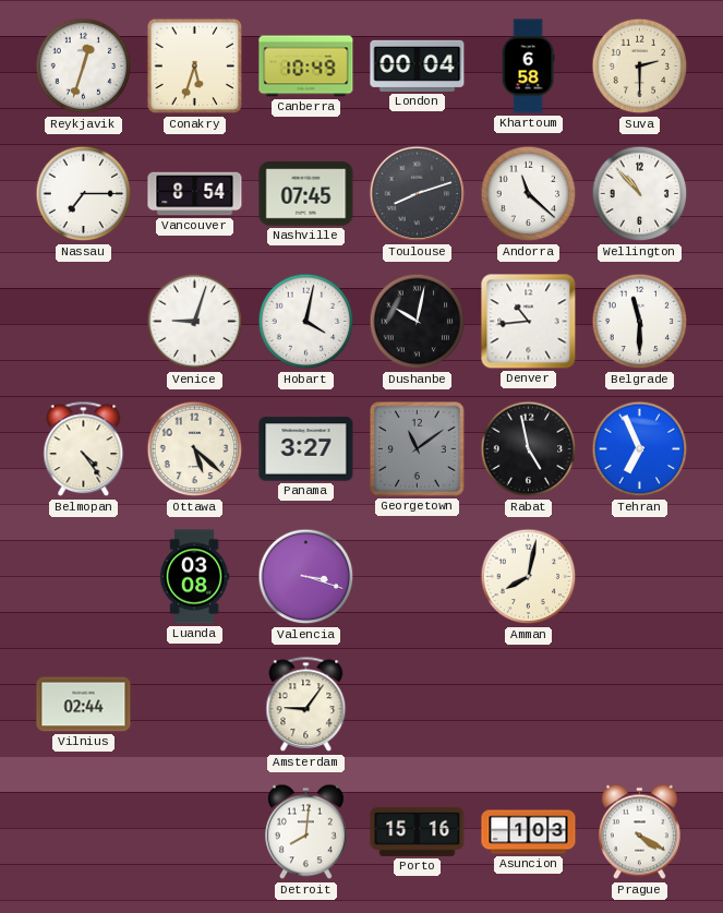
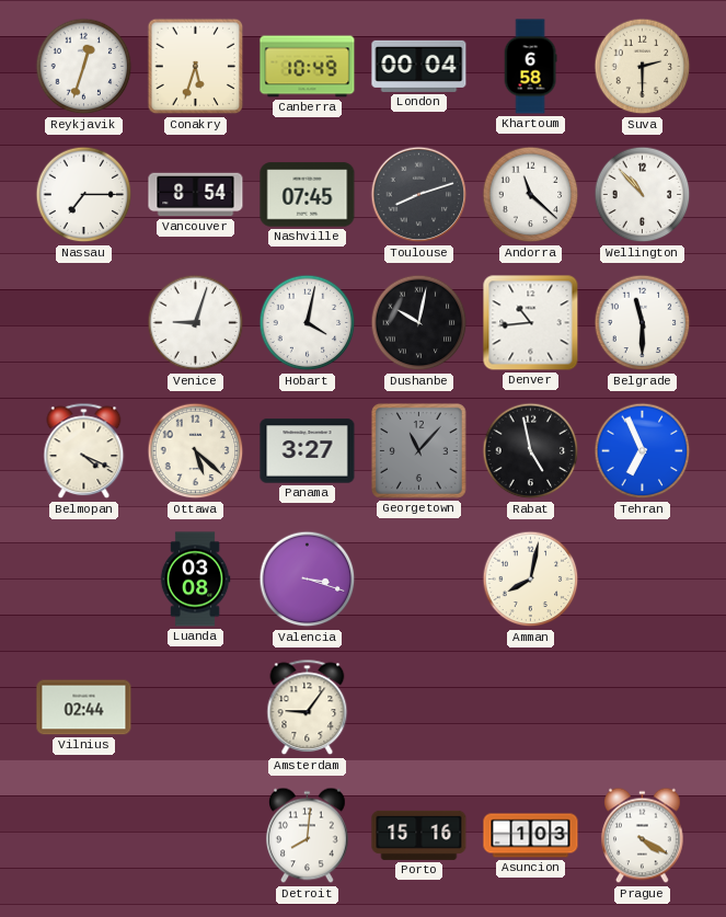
Belmopan: 4:24 -> 4:19 (84, 451)
Georgetown: 11:09 -> 11:07 (419, 451)
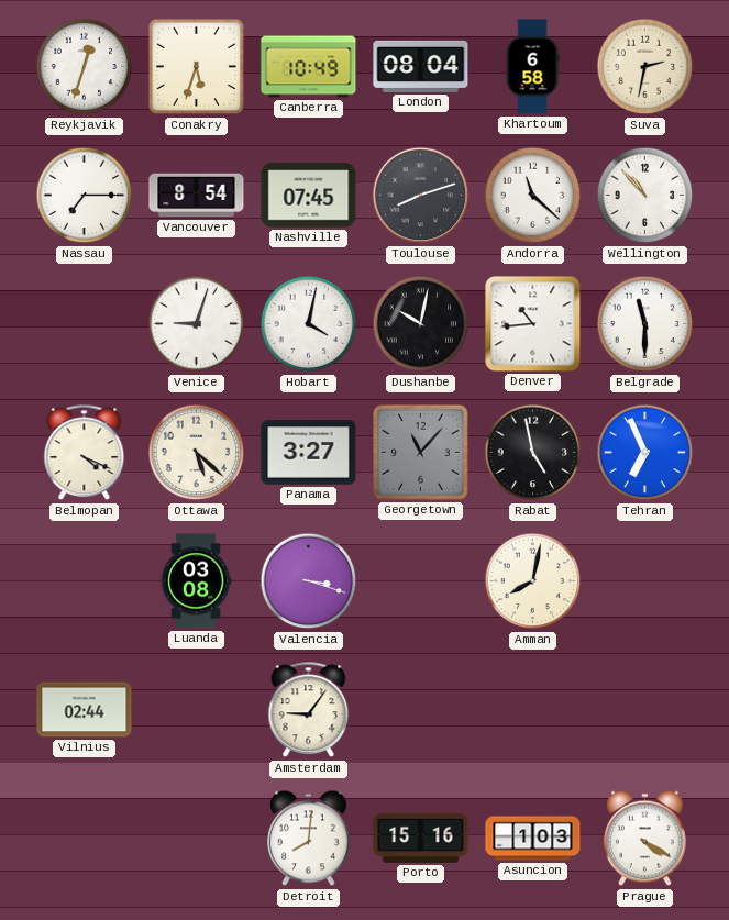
London: 00:04 -> 08:04 (421, 66)
Suva: 2:30 -> 2:32 (645, 67)
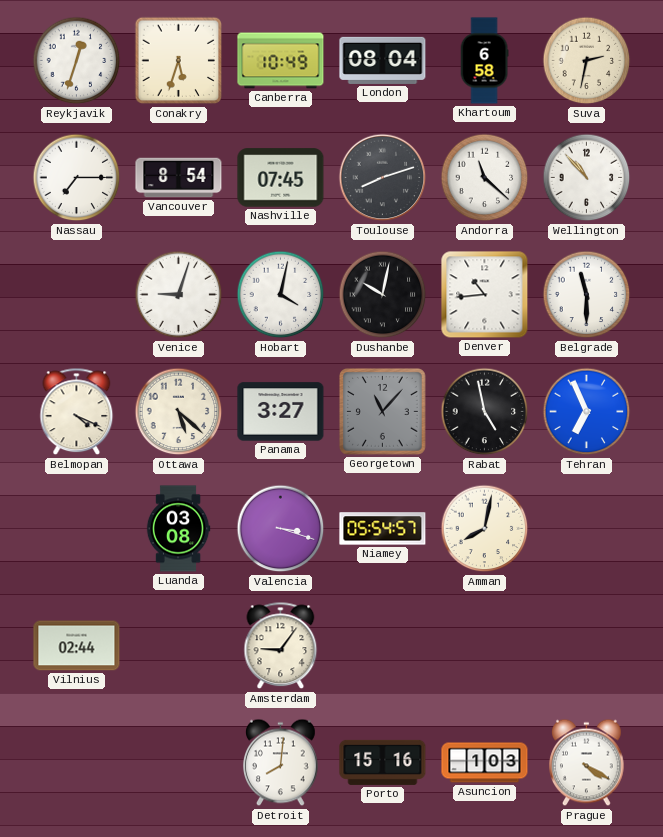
Niamey: none -> 05:54 (383, 529)
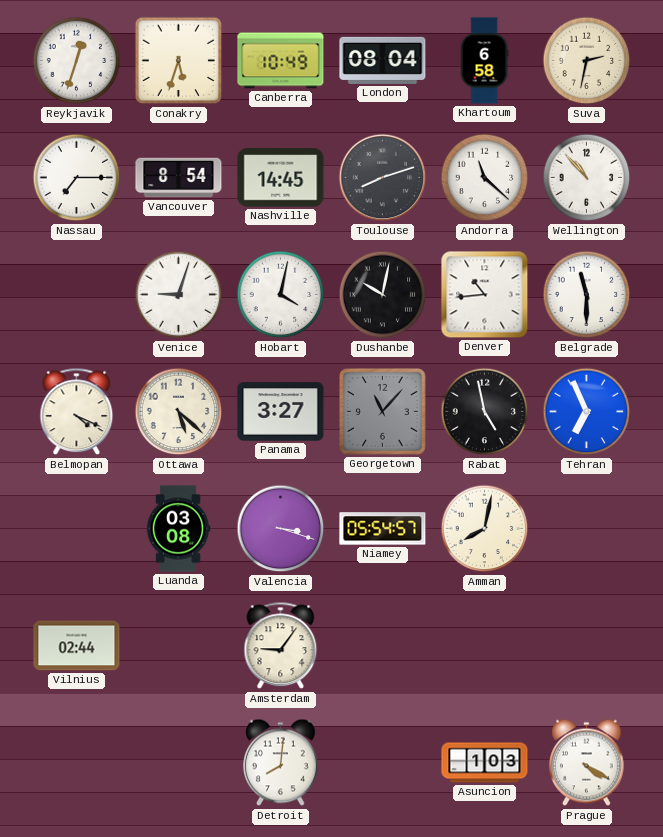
Nashville: 07:45 -> 14:45 (281, 178)
Porto: 15:16 -> none (383, 762)
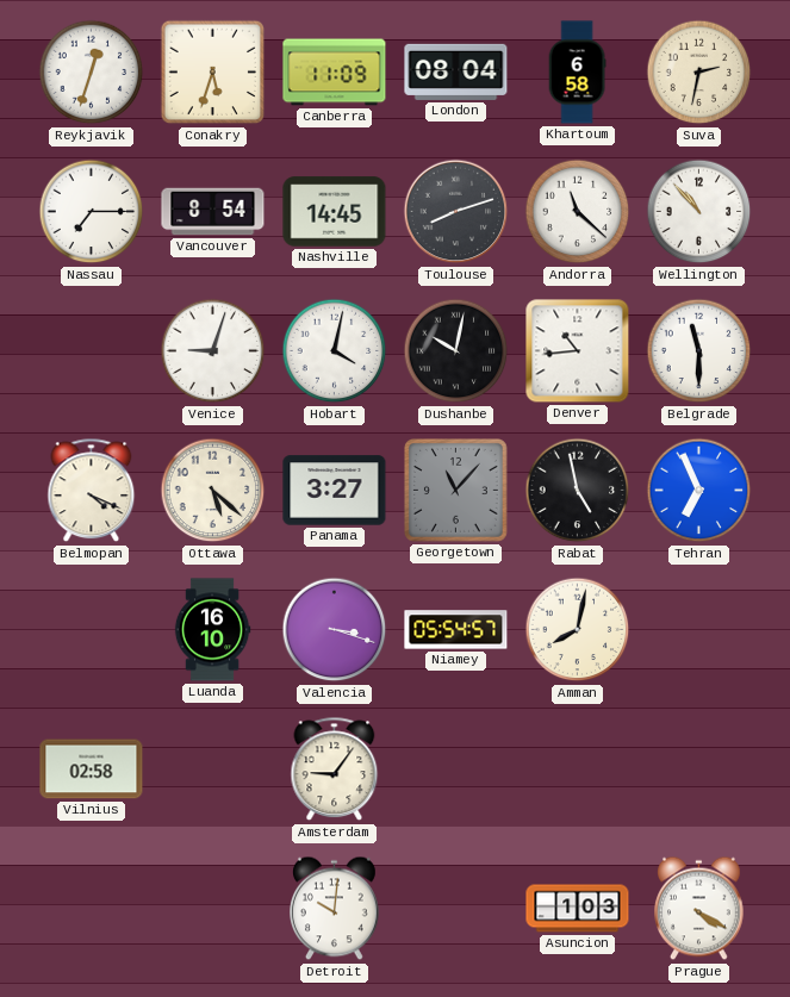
Canberra: 10:49 -> 11:09 (335, 73)
Luanda: 03:08 -> 16:10 (212, 630)
Vilnius: 02:44 -> 02:58 (92, 769)
Detroit: 8:01 -> 10:01 (335, 909)
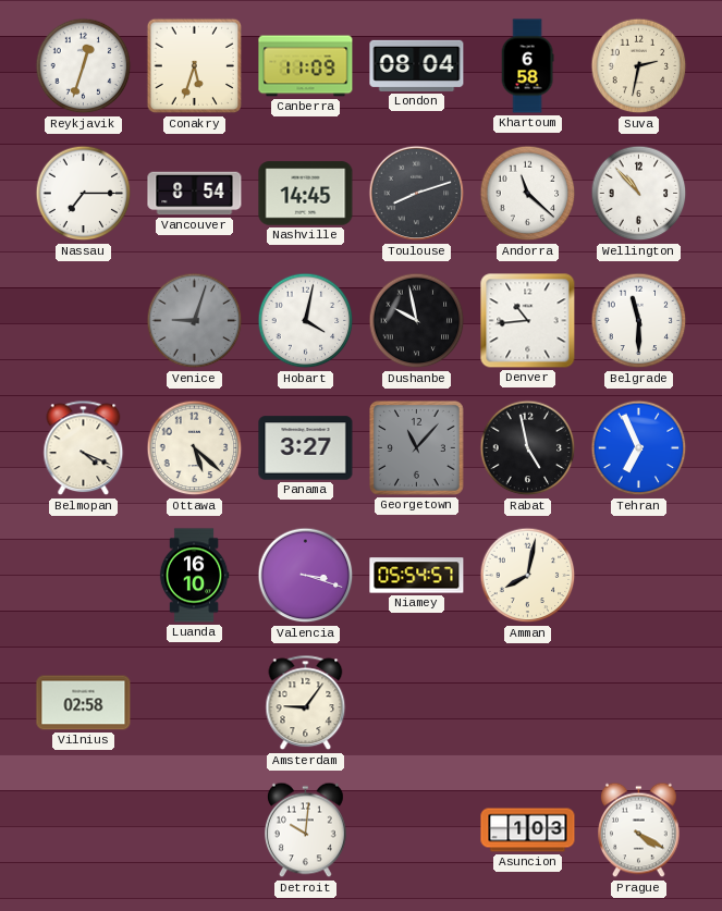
Venice dial: white -> grey (195, 321)
Dushanbe: 10:02 -> 9:58 (417, 321)
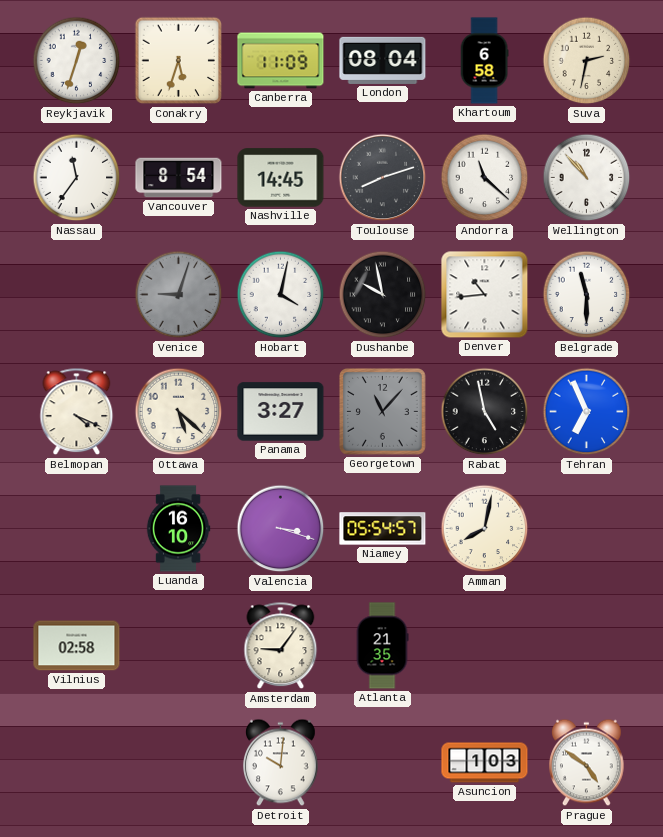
Nassau: 7:15 -> 11:36 (77, 178)
Atlanta: none -> 21:35 (382, 646)
Prague: 4:20 -> 4:51 (587, 763)
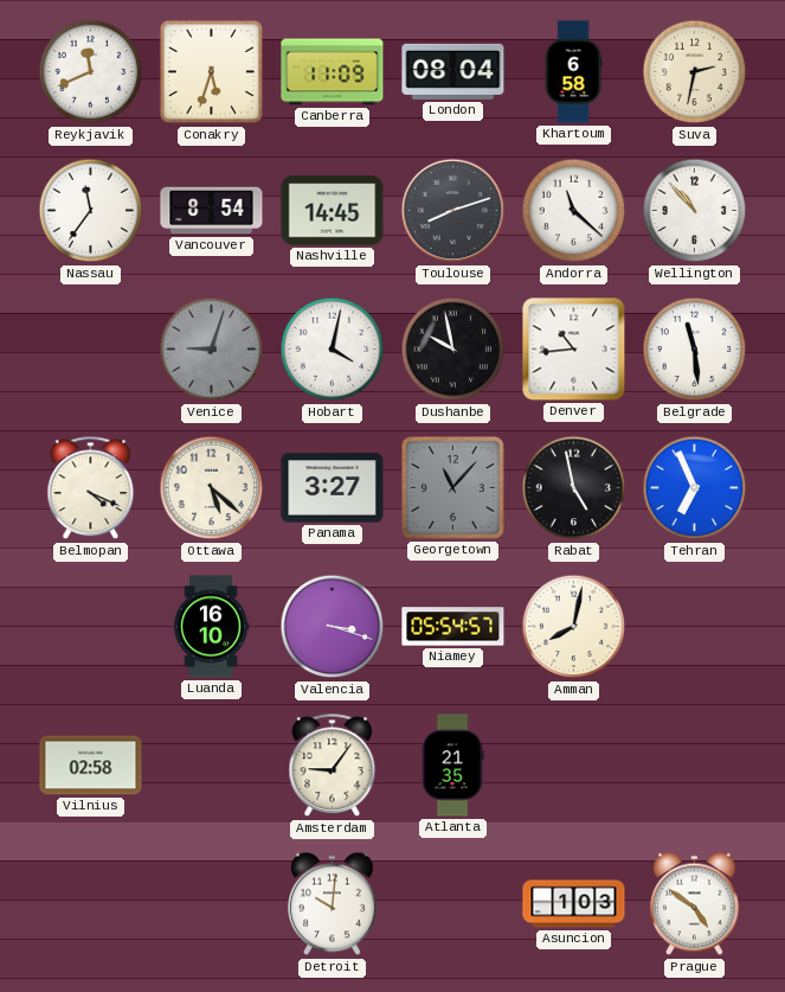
Reykjavik: 12:33 -> 11:41 (91, 72)
Belgrade: 11:30 -> 11:29 (695, 350)
